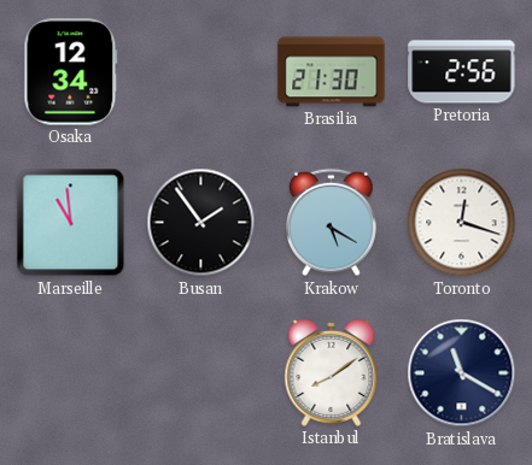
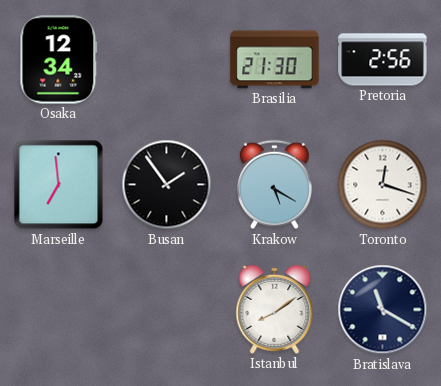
Marseille: 10:59 -> 6:59 (59, 185)
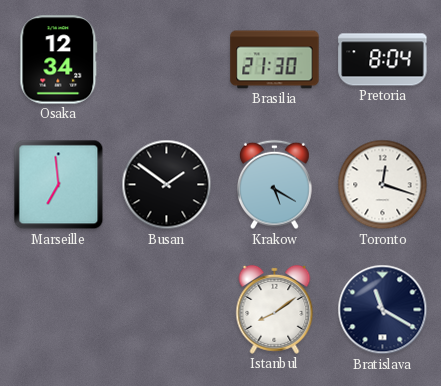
Pretoria: 2:56 -> 8:04 (383, 60)
Busan: 1:54 -> 1:51 (167, 185)
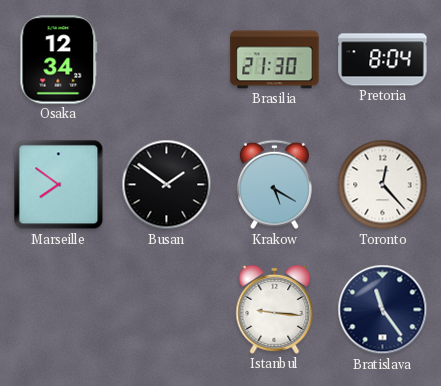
Marseille: 6:59 -> 7:51 (59, 185)
Toronto: 12:18 -> 12:23 (383, 185)
Istanbul: 8:09 -> 9:16 (275, 309)
Bratislava: 11:20 -> 11:24 (383, 310)
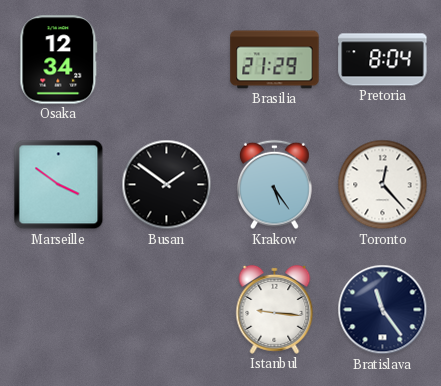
Brasilia: 21:30 -> 21:29 (275, 60)
Marseille: 7:51 -> 3:51 (59, 185)
Krakow: 5:20 -> 5:24 (275, 185)
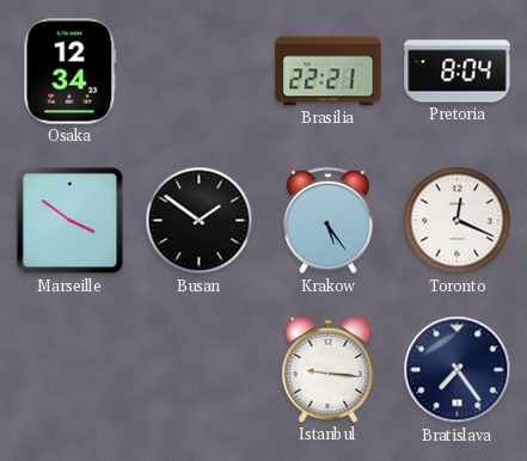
Brasilia: 21:29 -> 22:21 (329, 72)
Toronto: 12:23 -> 12:19 (458, 221)
Bratislava: 11:24 -> 7:24 (458, 370)
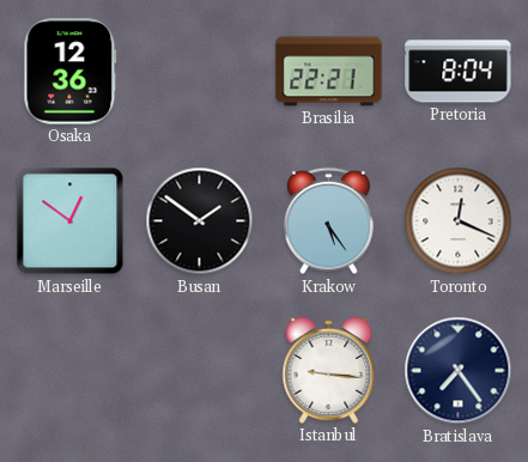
Osaka: 12:34 -> 12:36 (71, 72)
Marseille: 3:51 -> 12:51 (71, 221)
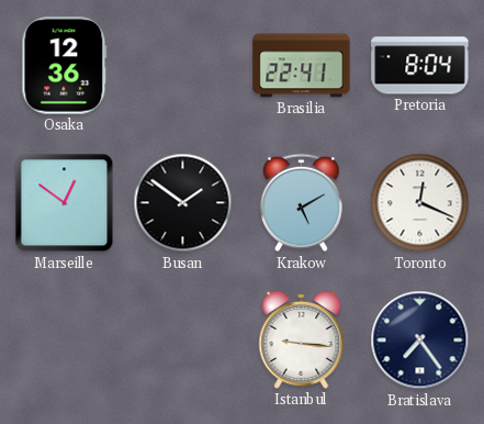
Brasilia: 22:21 -> 22:41 (302, 66)
Krakow: 5:24 -> 5:10 (302, 203)
